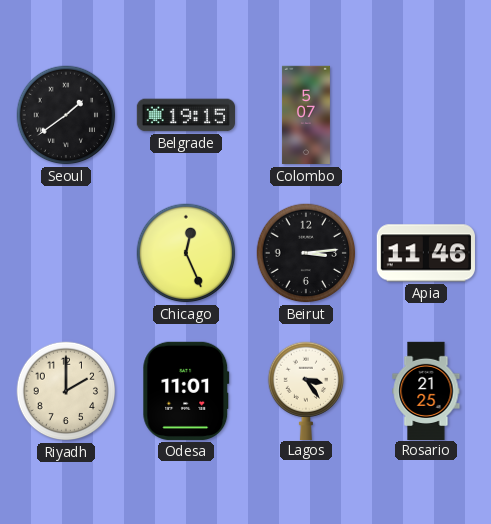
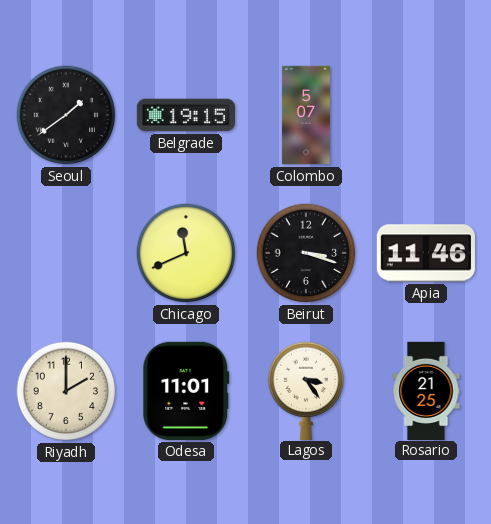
Chicago: 12:26 -> 11:41 (186, 253)
Beirut: 3:14 -> 3:18 (306, 253)
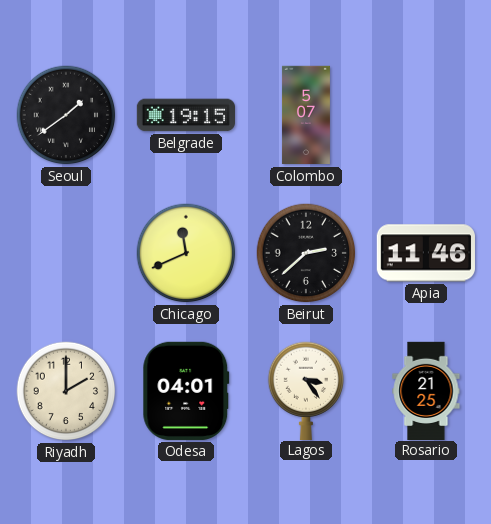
Beirut: 3:18 -> 2:38 (306, 253)
Odesa: 11:01 -> 04:01 (186, 391)
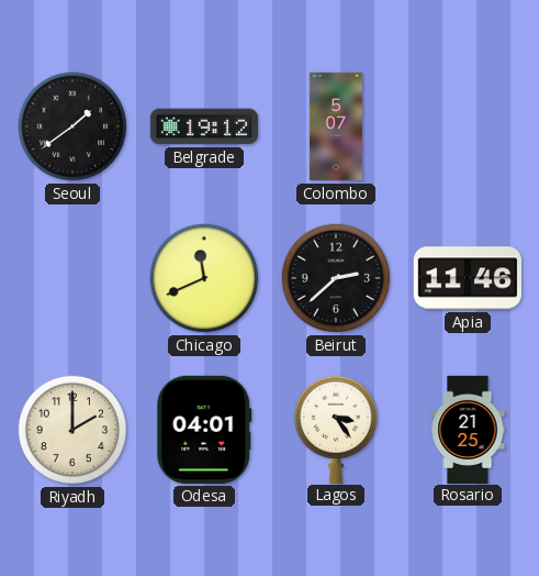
Belgrade: 19:15 -> 19:12 (203, 126)
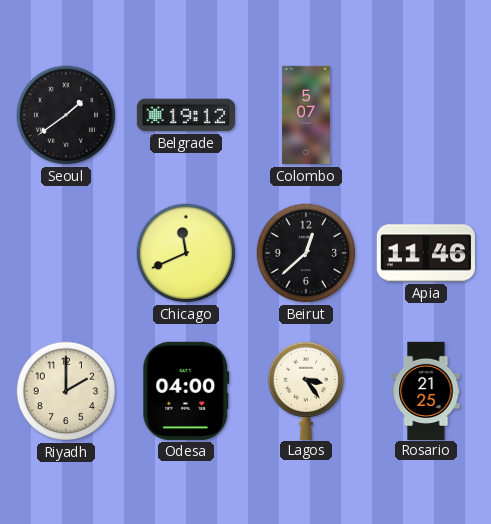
Beirut: 2:38 -> 12:38 (306, 253)
Odesa: 04:01 -> 04:00 (186, 391)
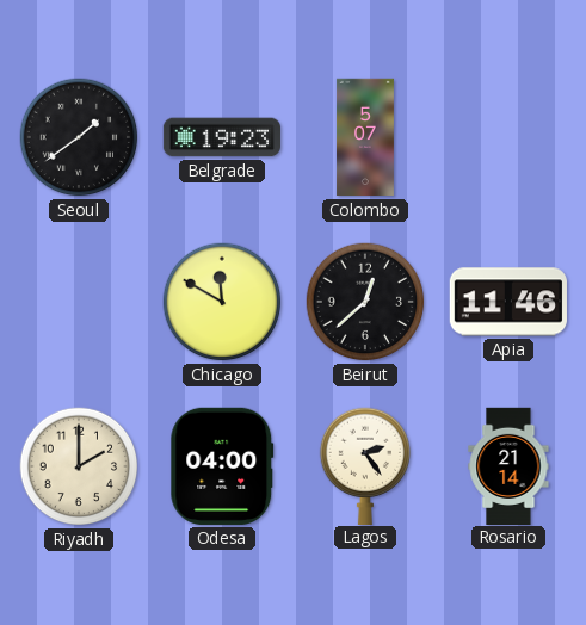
Belgrade: 19:12 -> 19:23 (221, 137)
Chicago: 11:41 -> 11:50 (222, 302)
Lagos: 3:24 -> 2:24 (364, 465)
Rosario: 21:25 -> 21:14 (508, 465)
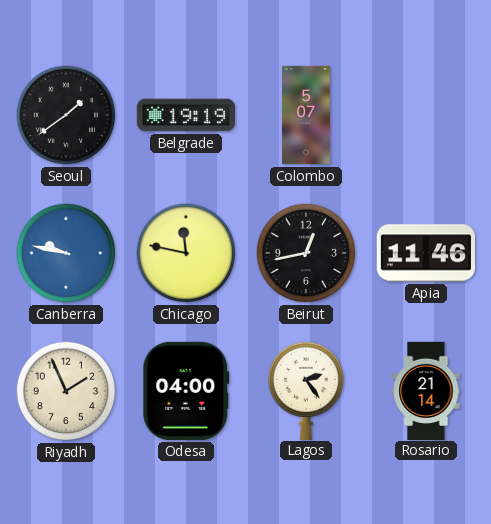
Belgrade: 19:23 -> 19:19 (185, 115)
Canberra: none -> 9:47 (66, 253)
Chicago: 11:50 -> 11:47 (186, 253)
Beirut: 12:38 -> 12:43 (306, 253)
Riyadh: 2:00 -> 1:56 (66, 391)
